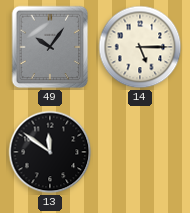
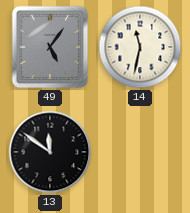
49: 10:06 -> 5:06 (50, 47)
14: 5:15 -> 11:32 (140, 47)
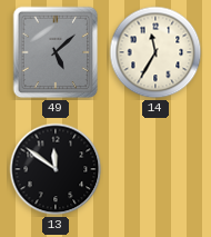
49: 5:06 -> 5:08 (56, 52)
14: 11:32 -> 11:35 (155, 52)
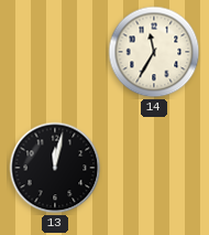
49: 5:08 -> none (56, 52)
13: 11:51 -> 12:02 (55, 168)
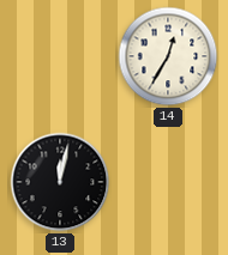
14: 11:35 -> 12:35 (168, 56)
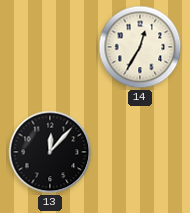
13: 12:02 -> 12:07 (50, 152)
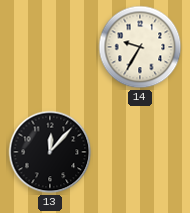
14: 12:35 -> 9:35 (140, 47)
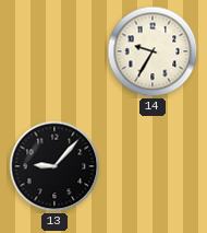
13: 12:07 -> 9:07 (54, 166)
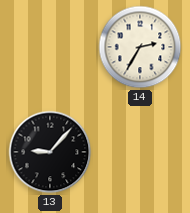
14: 9:35 -> 2:35 (140, 47)
